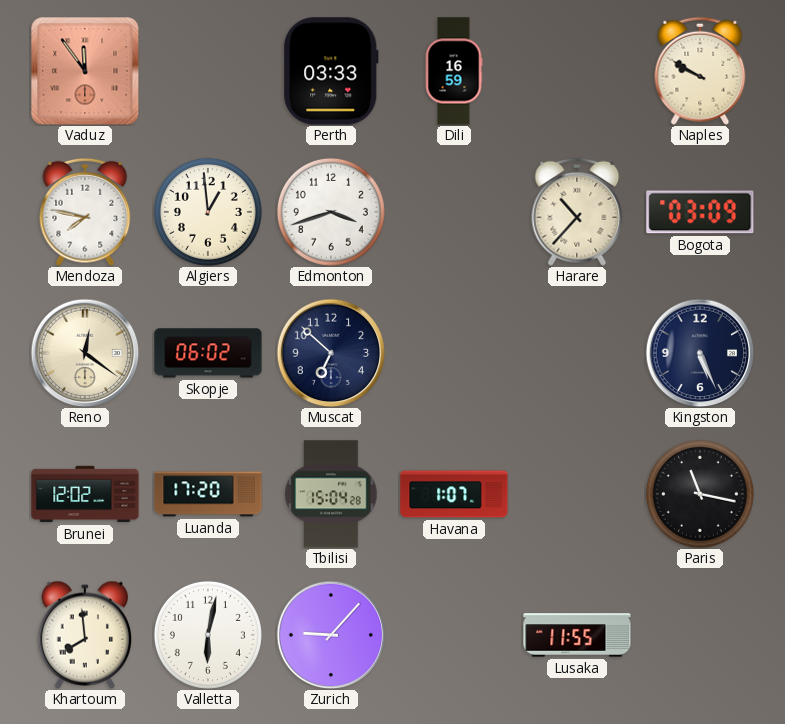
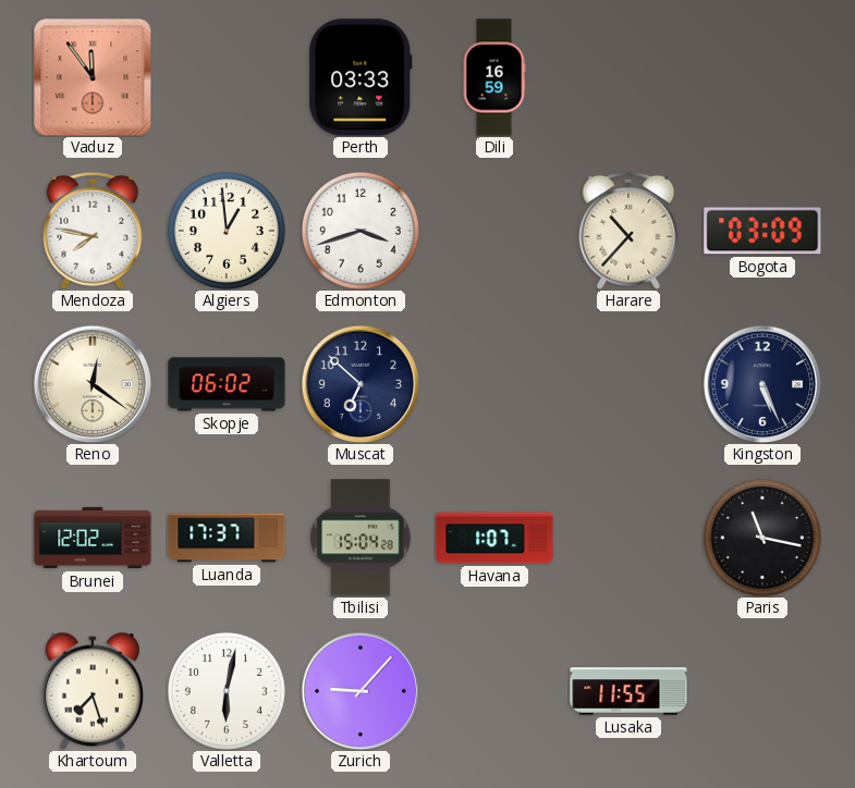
Naples: 9:50 -> none (700, 71)
Luanda: 17:20 -> 17:37 (227, 538)
Khartoum: 7:59 -> 7:27 (93, 691)
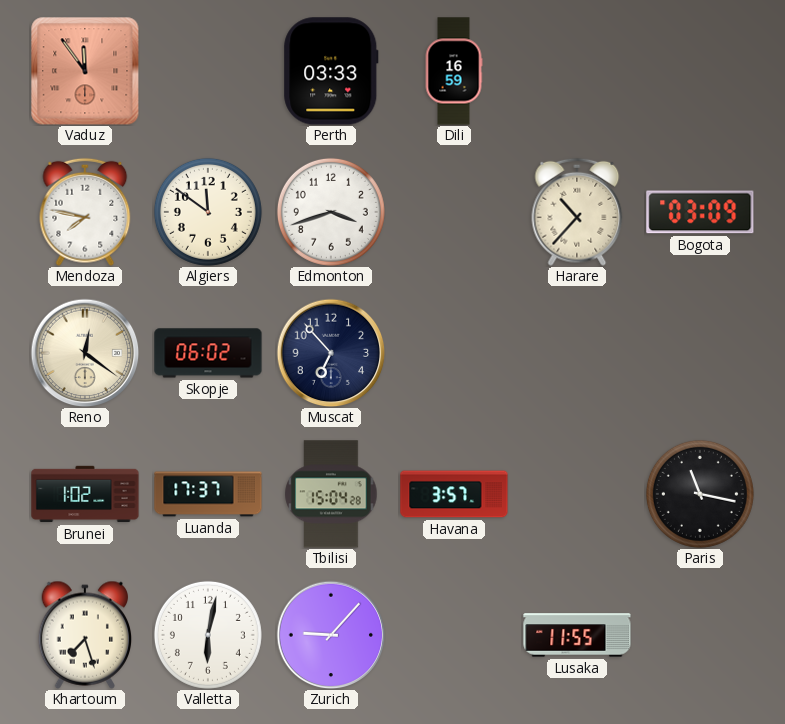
Algiers: 12:59 -> 11:51 (208, 212)
Muscat: 6:52 -> 6:53 (331, 353)
Kingston: 5:26 -> none (762, 384)
Brunei: 12:02 -> 1:02 (85, 494)
Havana: 1:07 -> 3:57 (454, 494)
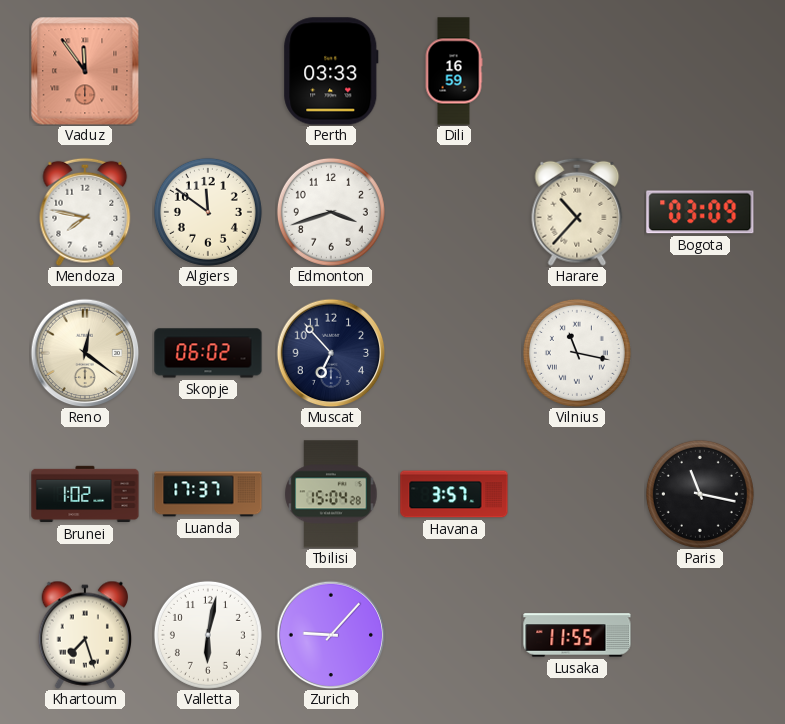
Vilnius: none -> 11:17 (577, 353)
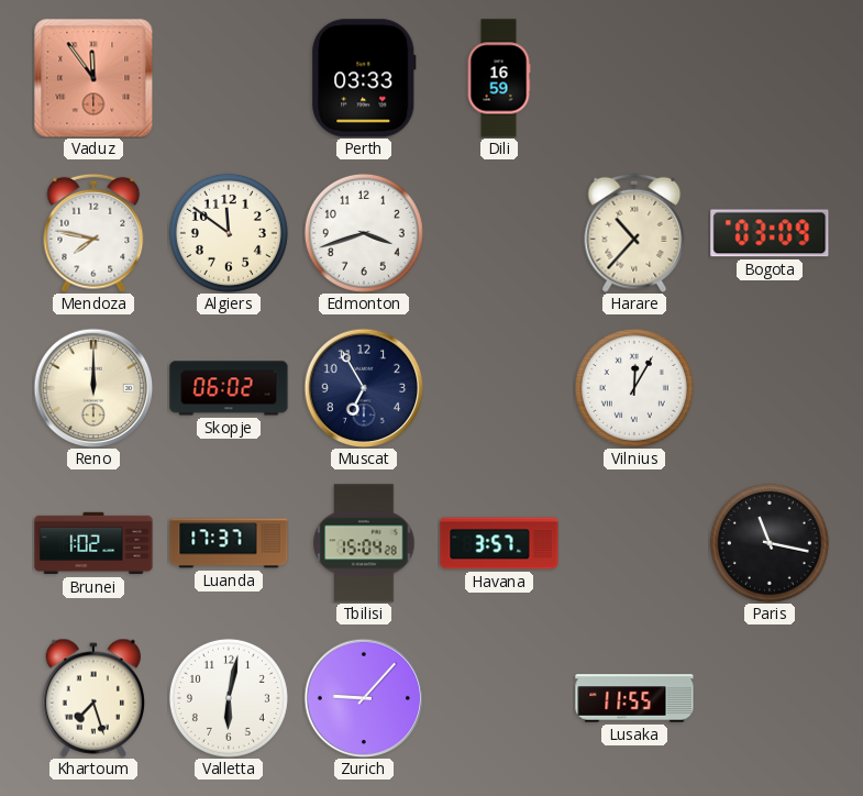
Reno: 12:21 -> 12:00 (93, 388)
Muscat: 6:53 -> 6:55 (364, 388)
Vilnius: 11:17 -> 12:05 (634, 388)
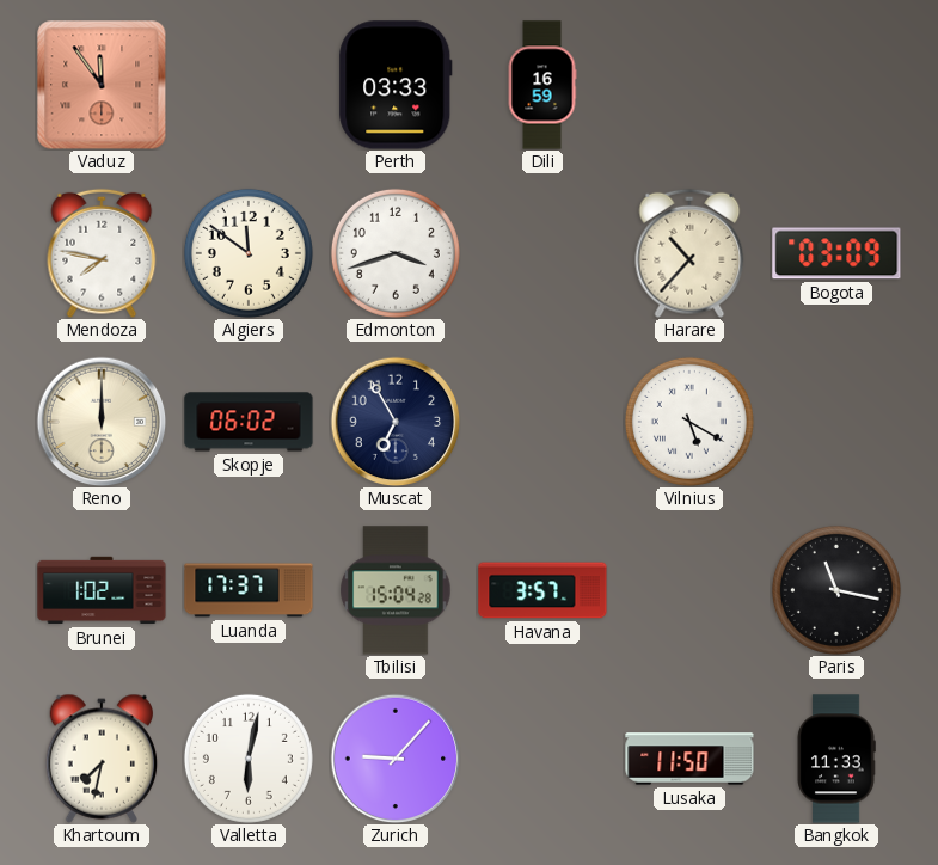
Vilnius: 12:05 -> 5:20 (689, 422)
Khartoum: 7:27 -> 7:32 (102, 759)
Lusaka: 11:55 -> 11:50 (689, 759)
Bangkok: none -> 11:33 (836, 759)
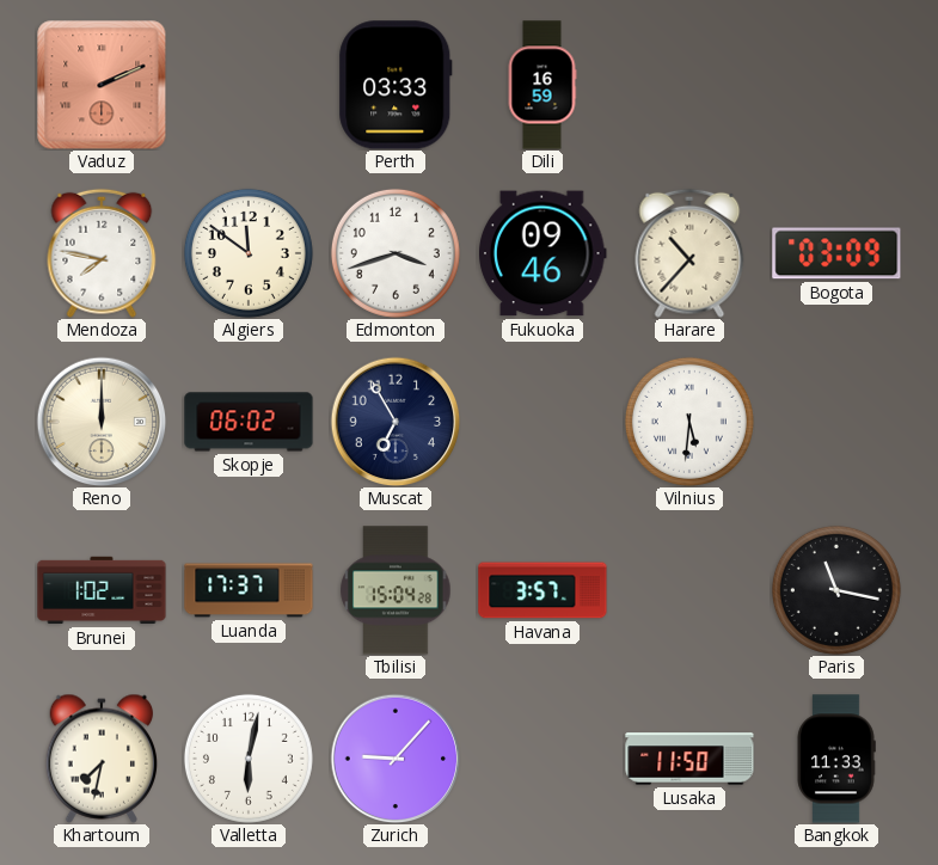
Vaduz: 11:54 -> 2:11 (102, 85)
Fukuoka: none -> 09:46 (544, 253)
Vilnius: 5:20 -> 5:31 (689, 422)
